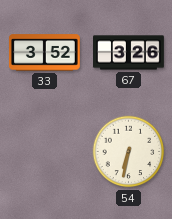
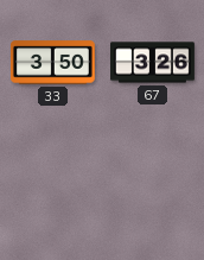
33: 3:52 -> 3:50 (52, 63)
54: 6:32 -> none (129, 152)
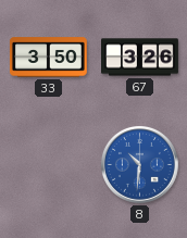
8: none -> 10:31 (139, 164)
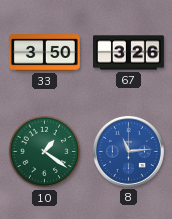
10: none -> 1:21 (45, 152)
8: 10:31 -> 11:14 (128, 151)
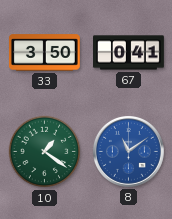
67: 3:26 -> 0:41 (129, 53)
8: 11:14 -> 11:09 (128, 151)
